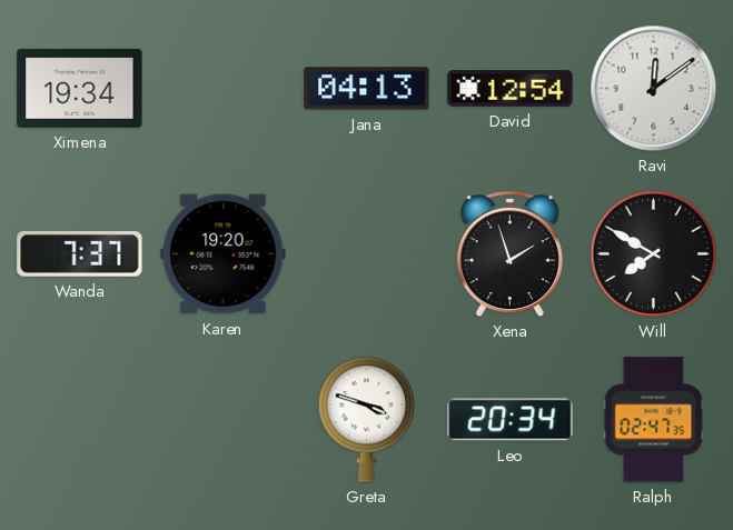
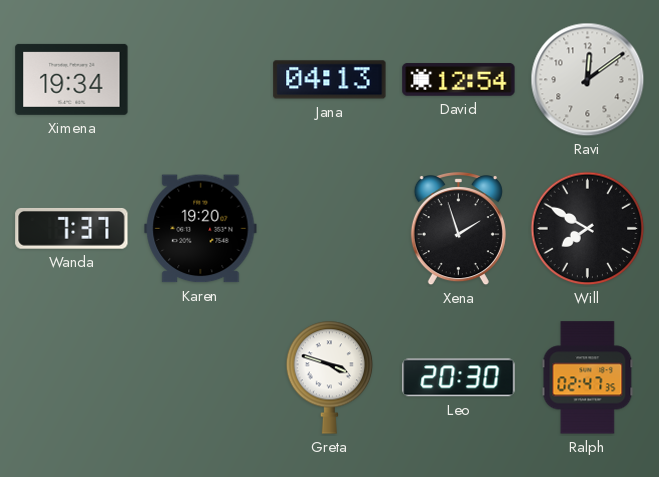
Leo: 20:34 -> 20:30 (459, 378)
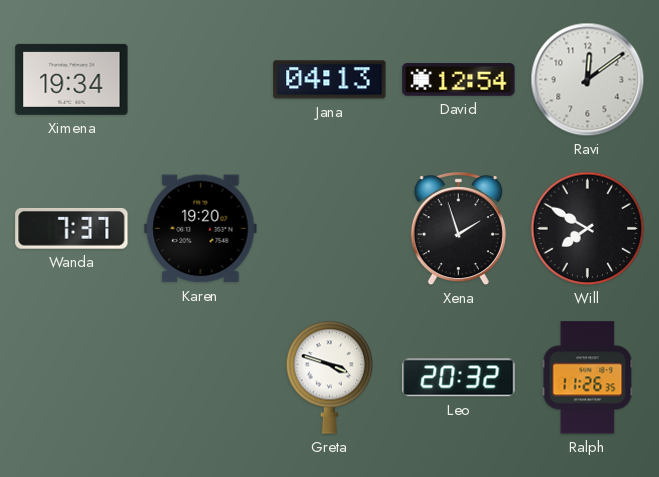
Leo: 20:30 -> 20:32 (459, 378)
Ralph: 02:47 -> 11:26 (588, 378)
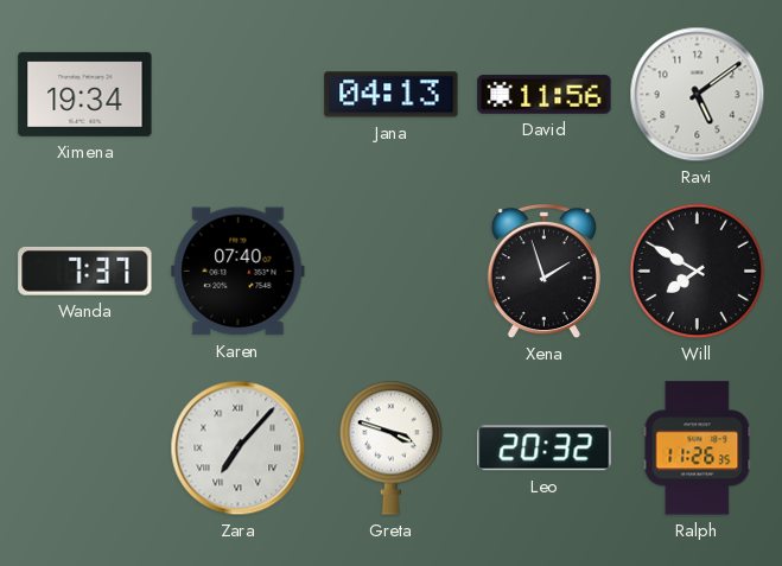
David: 12:54 -> 11:56 (545, 95)
Ravi: 12:09 -> 5:09 (698, 95)
Karen: 19:20 -> 07:40 (239, 272)
Zara: none -> 7:07 (239, 449)
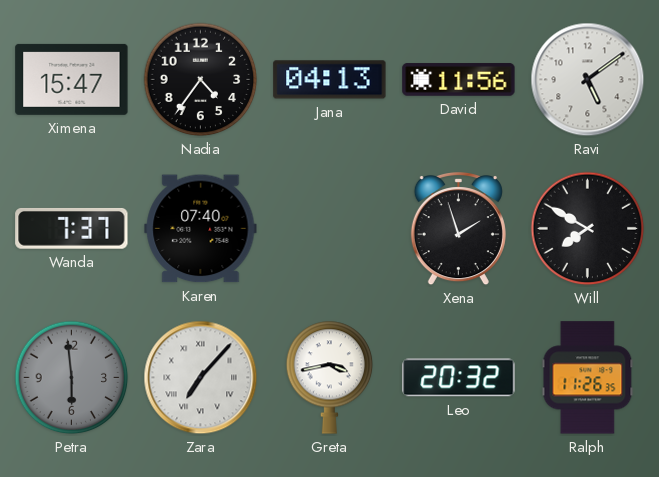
Ximena: 19:34 -> 15:47 (72, 79)
Nadia: none -> 4:36 (201, 80)
Petra: none -> 5:59 (72, 378)
Greta: 3:48 -> 3:43 (330, 377)
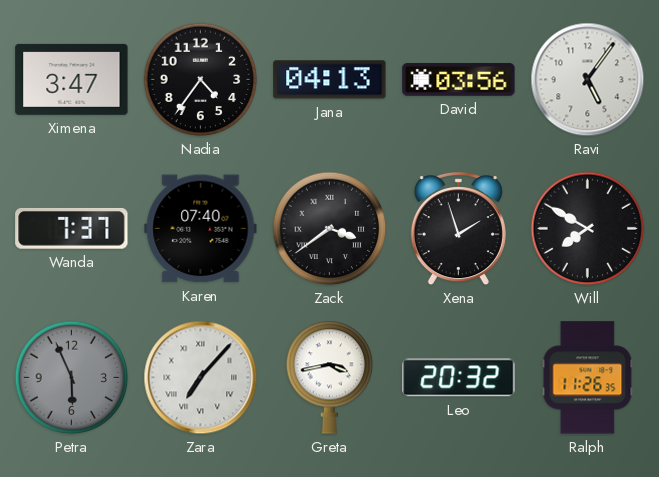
Ximena: 15:47 -> 3:47 (72, 79)
David: 11:56 -> 03:56 (459, 80)
Ravi: 5:09 -> 5:06 (588, 80)
Zack: none -> 3:39 (330, 229)
Petra: 5:59 -> 5:56 (72, 378)
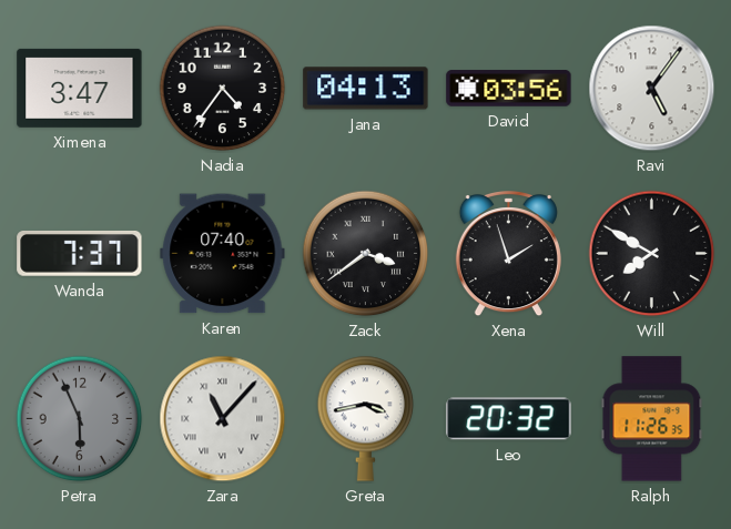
Zara: 7:07 -> 11:07 (223, 419)
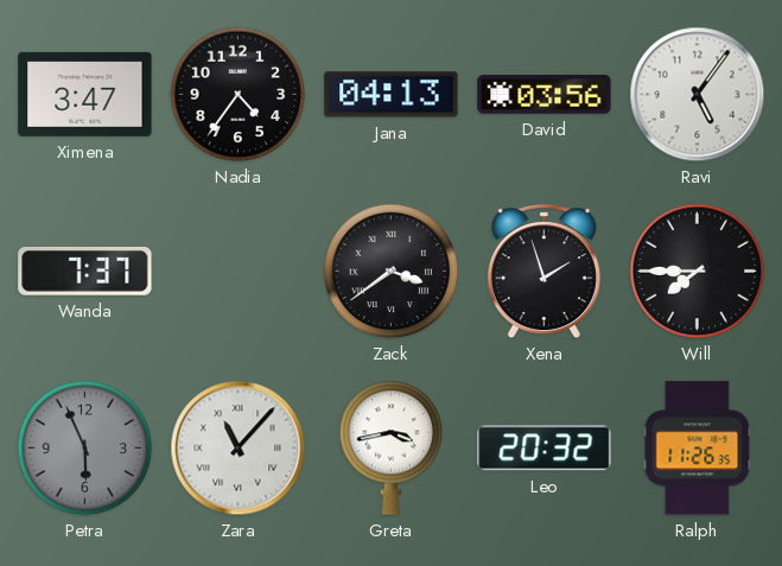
Karen: 07:40 -> none (223, 254)
Will: 7:50 -> 7:45 (698, 272)
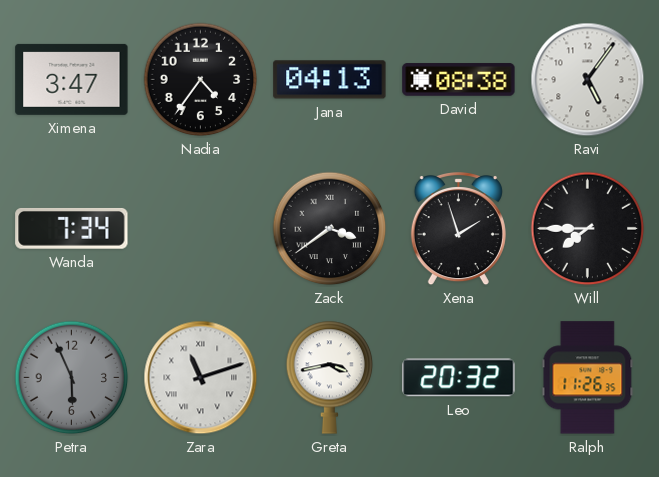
David: 03:56 -> 08:38 (459, 80)
Wanda: 7:37 -> 7:34 (72, 229)
Zara: 11:07 -> 11:12 (201, 378)
